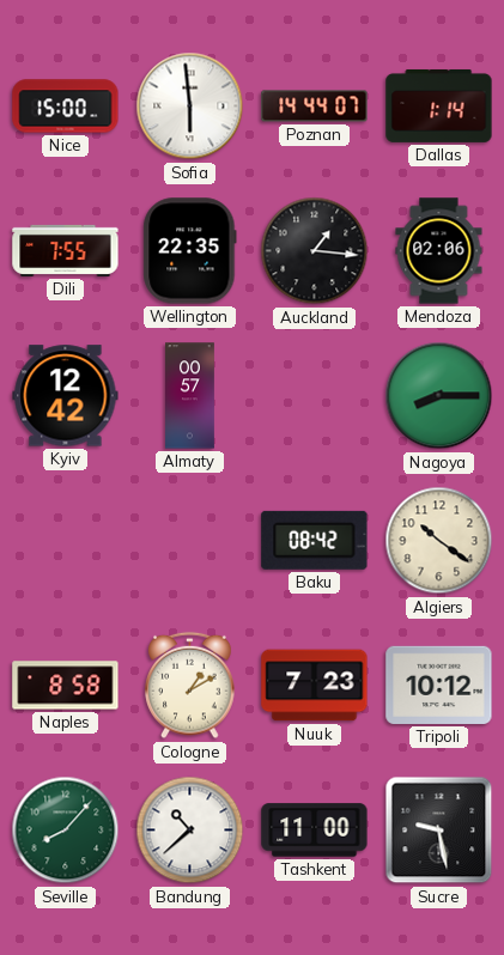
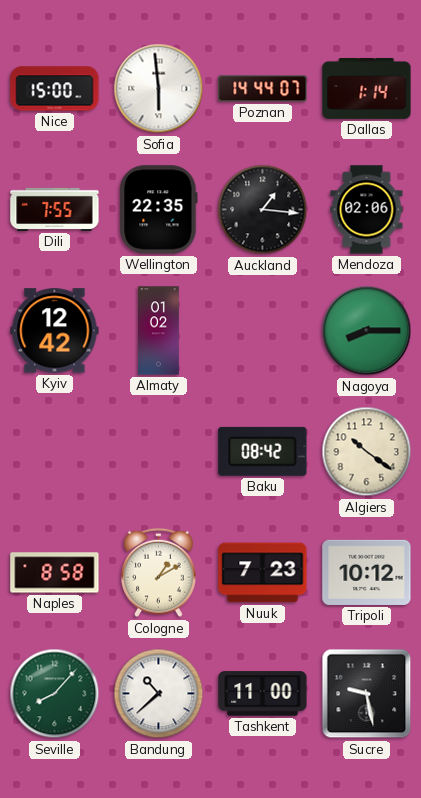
Almaty: 00:57 -> 01:02 (159, 331)
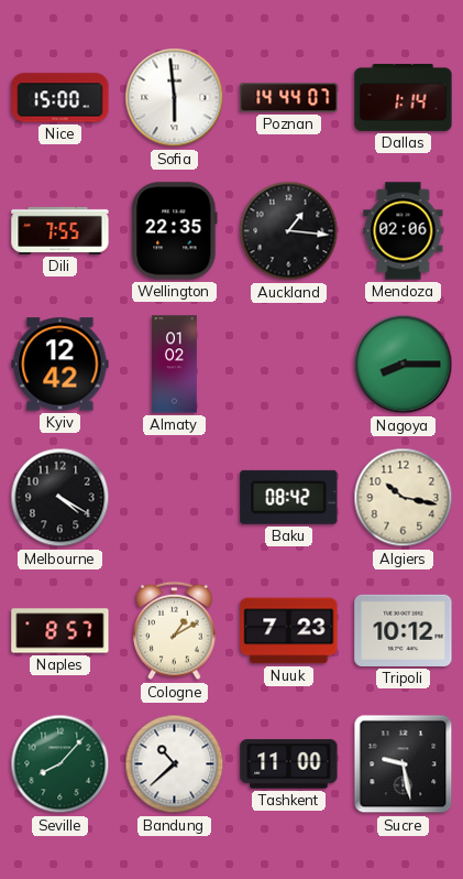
Melbourne: none -> 4:20 (60, 498)
Algiers: 10:21 -> 10:17 (404, 498)
Naples: 8:58 -> 8:57 (60, 631)
